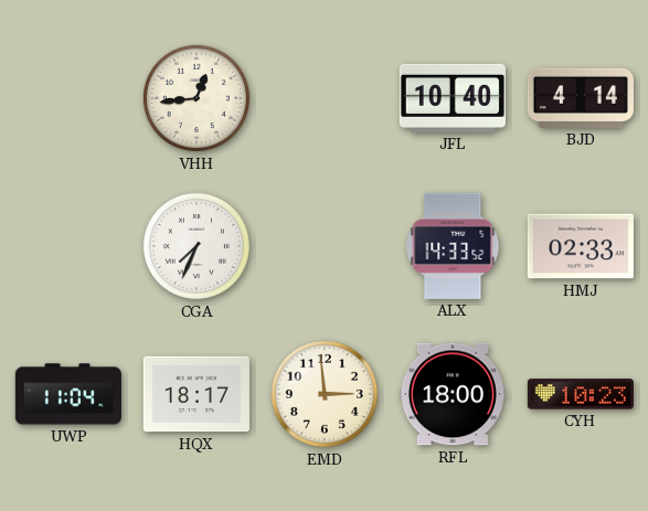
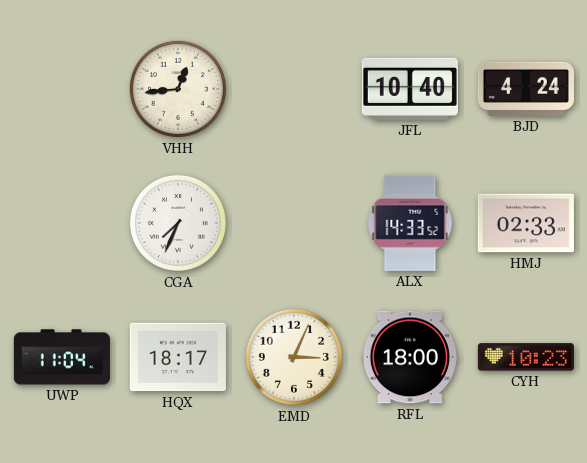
BJD: 4:14 -> 4:24 (526, 89)
EMD: 2:59 -> 3:04 (294, 357)
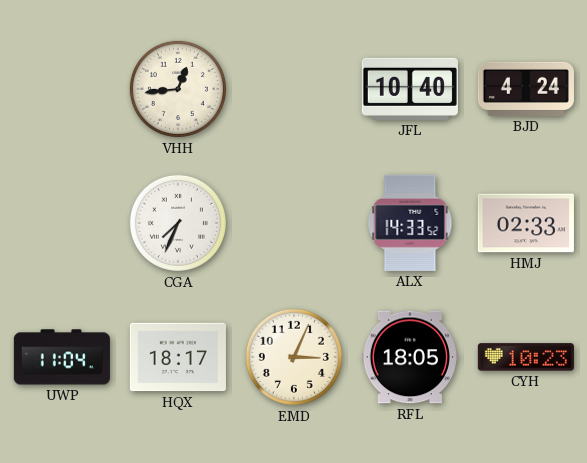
RFL: 18:00 -> 18:05 (410, 357)
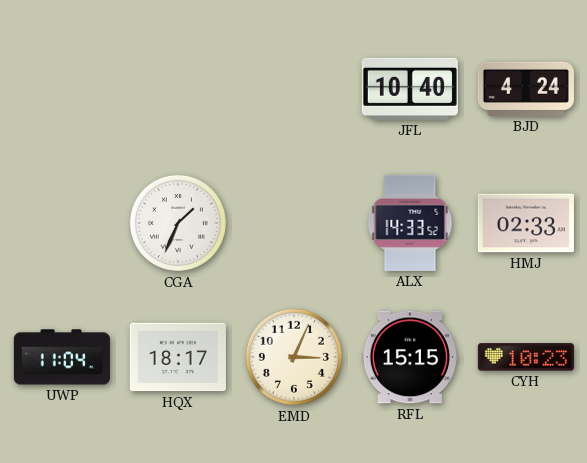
VHH: 12:44 -> none (178, 89)
CGA: 7:34 -> 1:34 (178, 223)
RFL: 18:05 -> 15:15 (410, 357)
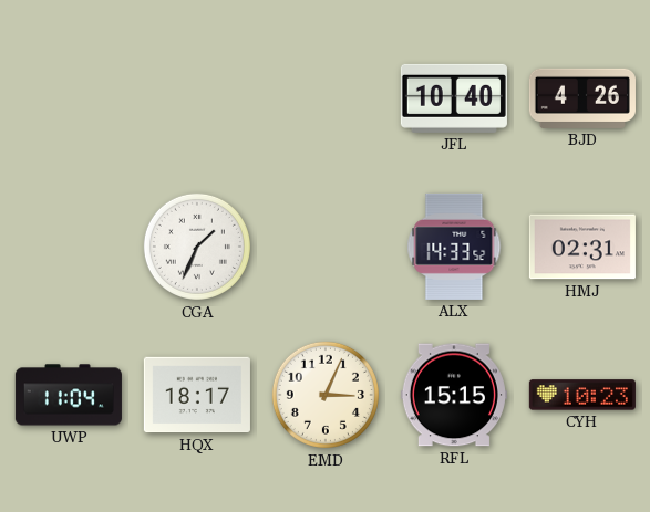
BJD: 4:24 -> 4:26 (582, 98)
HMJ: 02:33 -> 02:31 (582, 247)
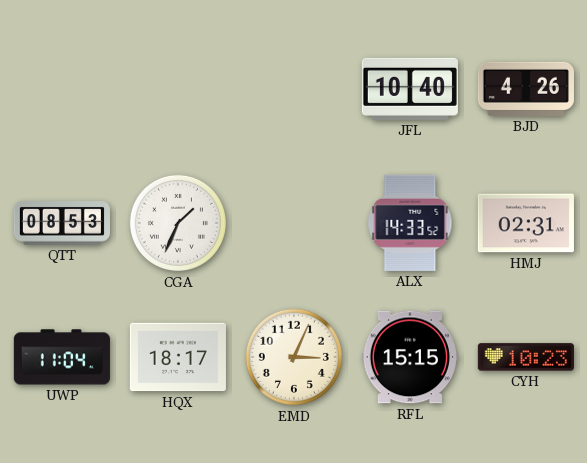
QTT: none -> 08:53 (62, 224)
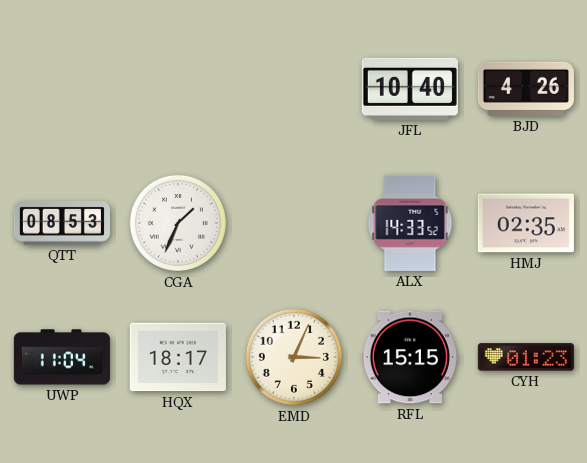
HMJ: 02:31 -> 02:35 (526, 223)
CYH: 10:23 -> 01:23 (526, 357)
